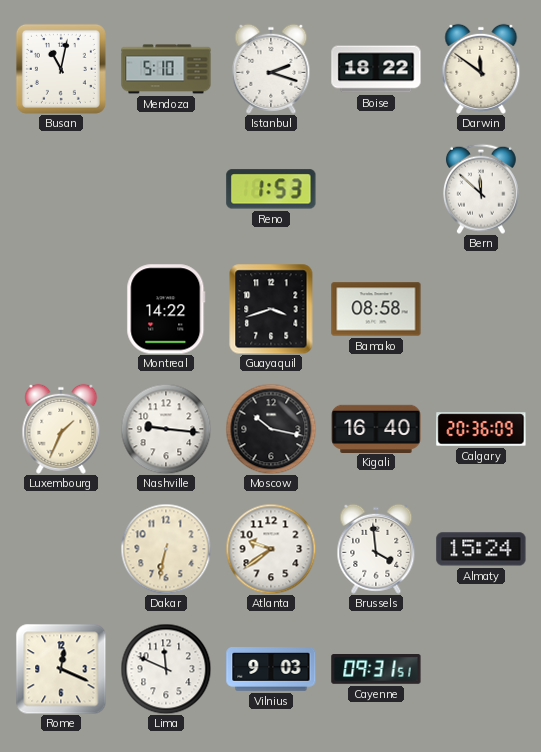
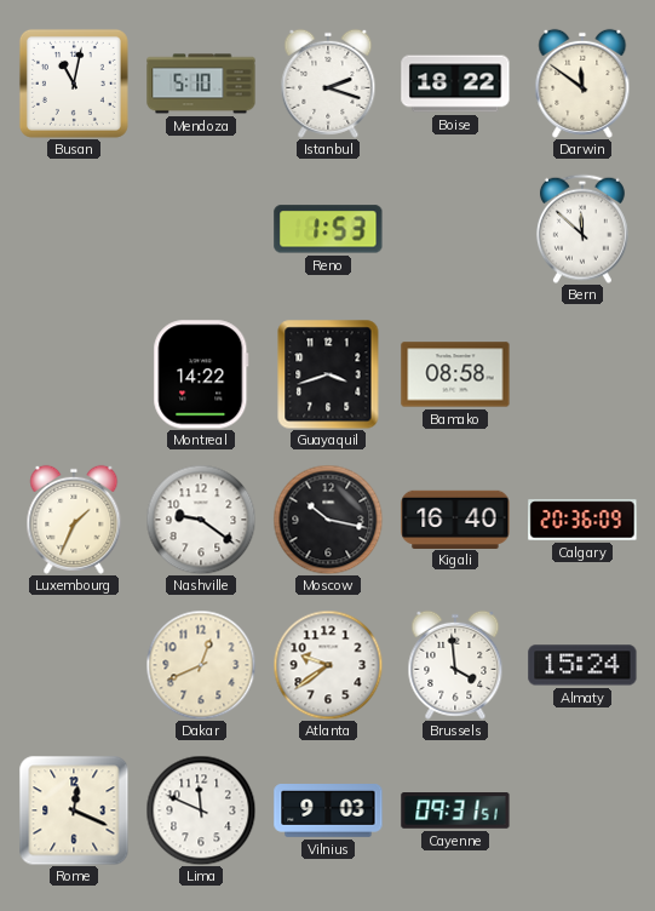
Nashville: 9:16 -> 9:21 (201, 520)
Dakar: 6:32 -> 12:41 (201, 665)
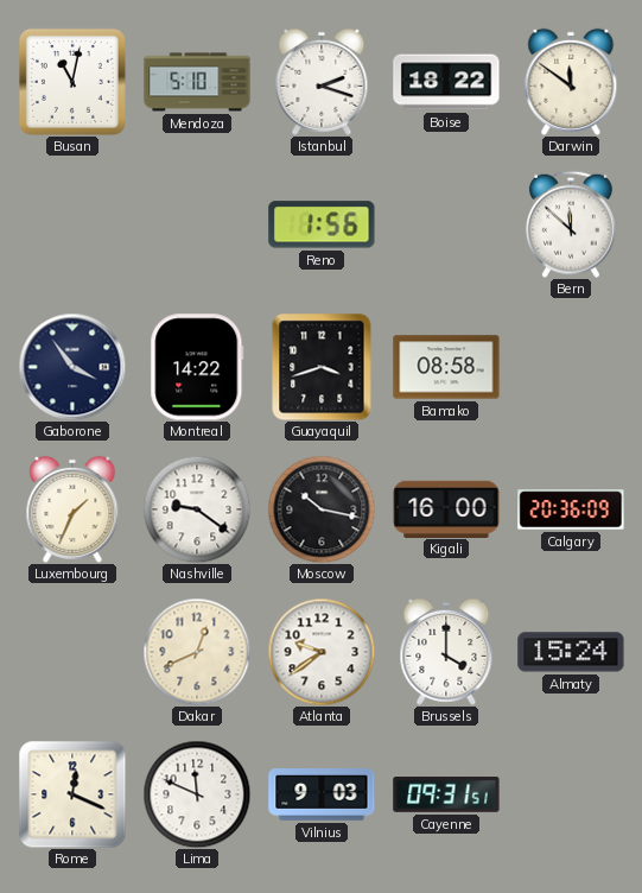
Reno: 1:53 -> 1:56 (322, 224)
Gaborone: none -> 3:54 (72, 367)
Kigali: 16:40 -> 16:00 (446, 508)
Brussels: 3:59 -> 4:00 (446, 652)
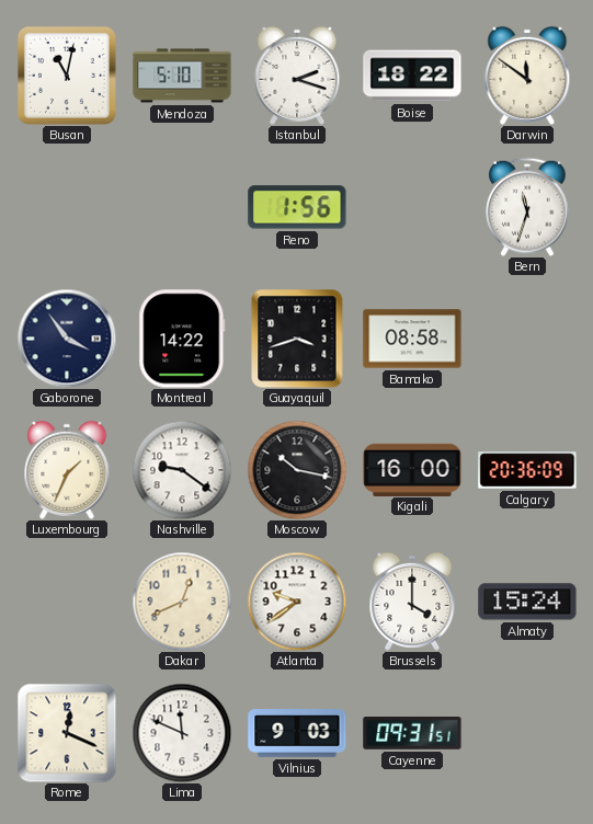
Bern: 11:52 -> 11:33 (527, 207)
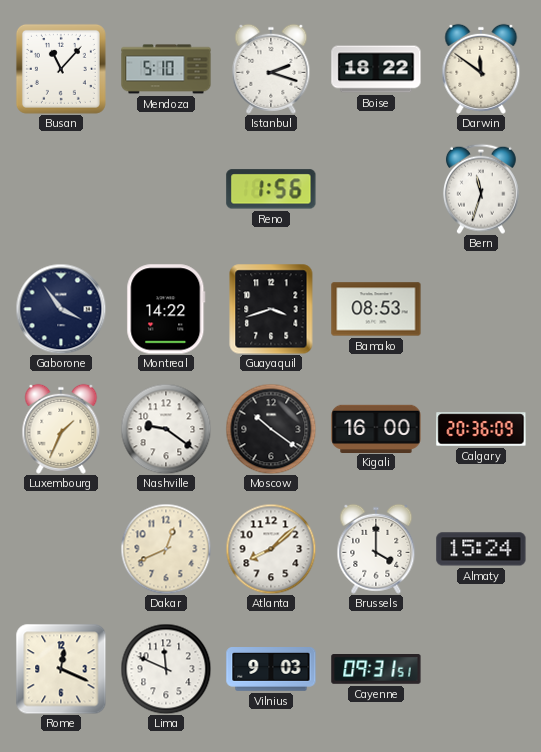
Busan: 11:02 -> 11:07 (61, 69)
Bamako: 08:58 -> 08:53 (376, 309)
Moscow: 10:17 -> 10:21 (271, 429)
Atlanta: 9:39 -> 8:08 (271, 549)
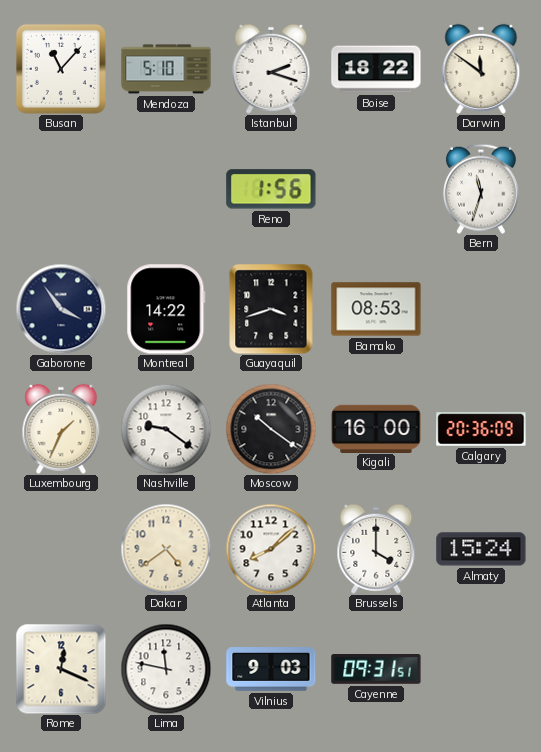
Dakar: 12:41 -> 4:39 (166, 549)
Lima: 11:49 -> 11:47 (166, 669)
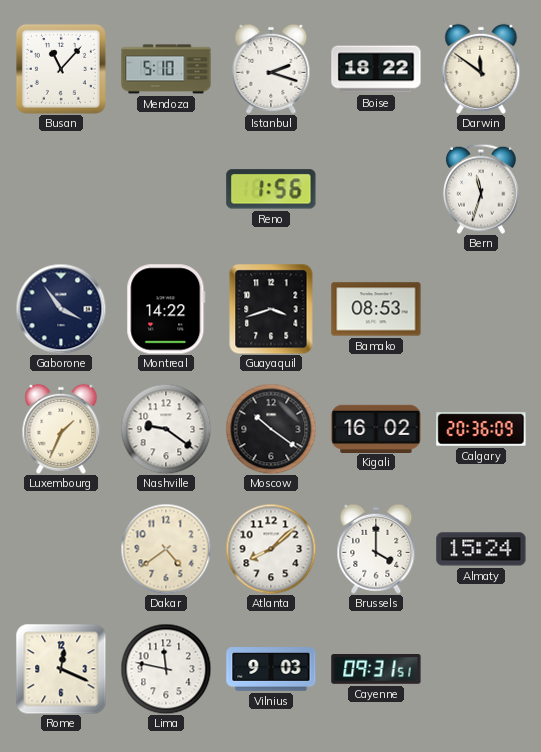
Kigali: 16:00 -> 16:02 (376, 428)
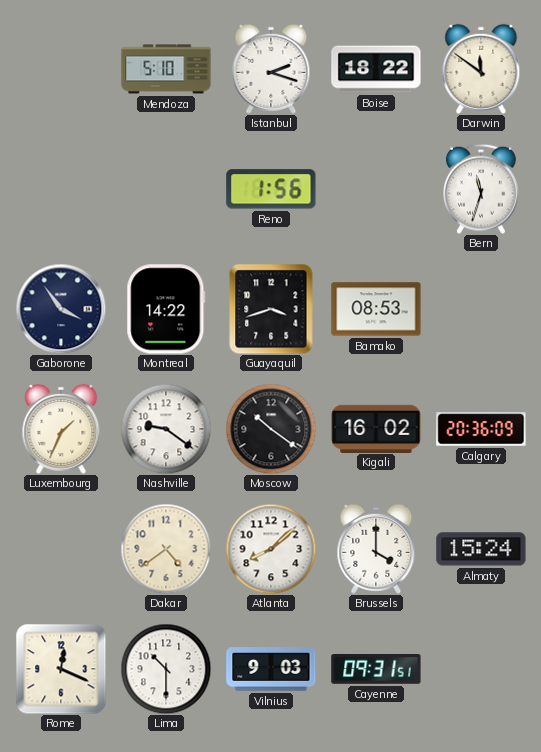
Busan: 11:07 -> none (61, 69)
Lima: 11:47 -> 10:30 (166, 669)
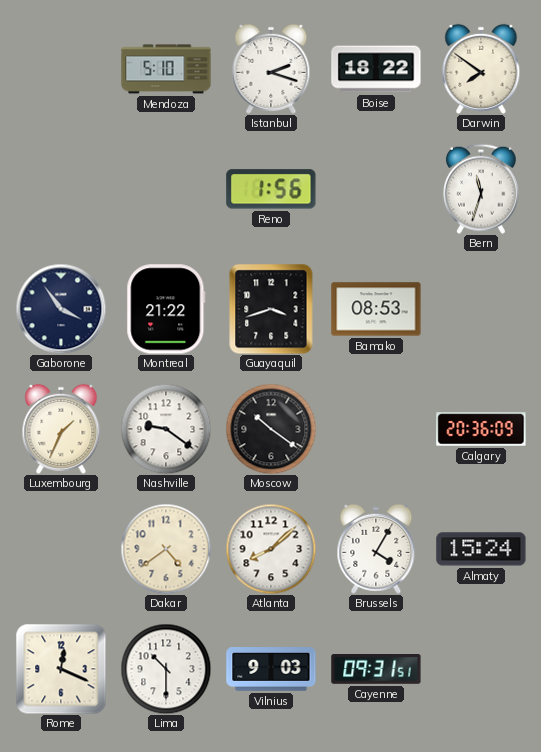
Darwin: 11:51 -> 7:51 (481, 69)
Montreal: 14:22 -> 21:22 (166, 309)
Kigali: 16:02 -> none (376, 428)
Brussels: 4:00 -> 4:05 (376, 549)
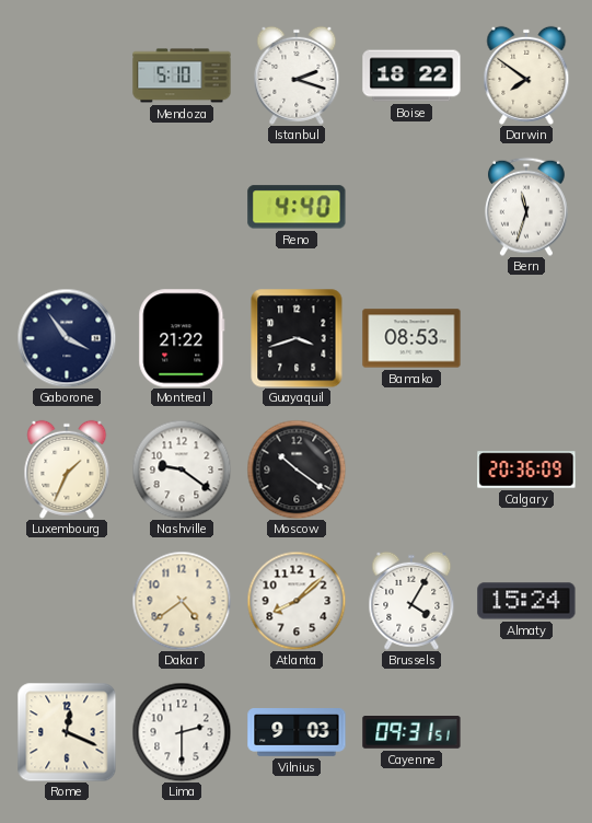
Reno: 1:56 -> 4:40 (297, 207)
Lima: 10:30 -> 2:30 (182, 732)
